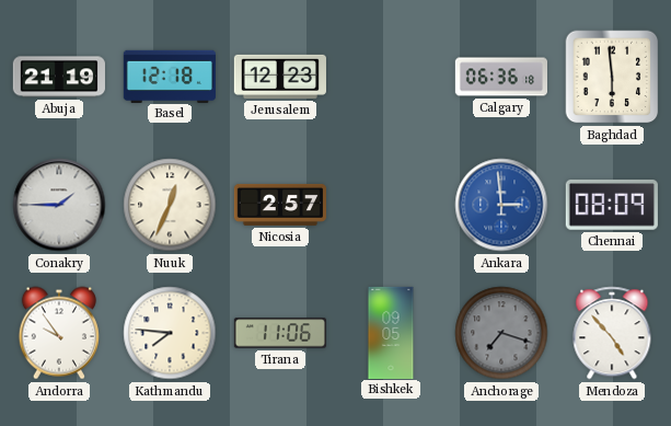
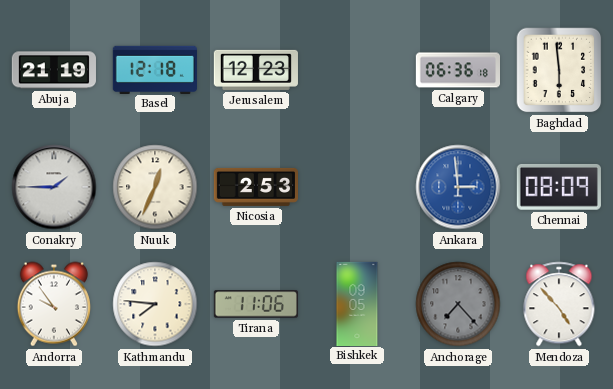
Nicosia: 2:57 -> 2:53 (255, 187)
Anchorage: 7:18 -> 7:23 (458, 304)
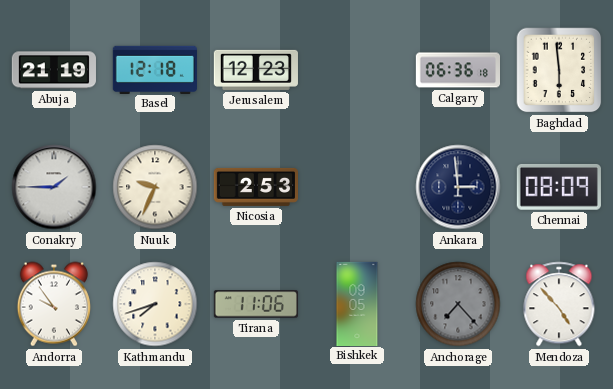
Nuuk: 12:34 -> 9:34 (155, 187)
Ankara dial: blue -> navy (458, 187)
Kathmandu: 7:46 -> 7:42 (155, 304)
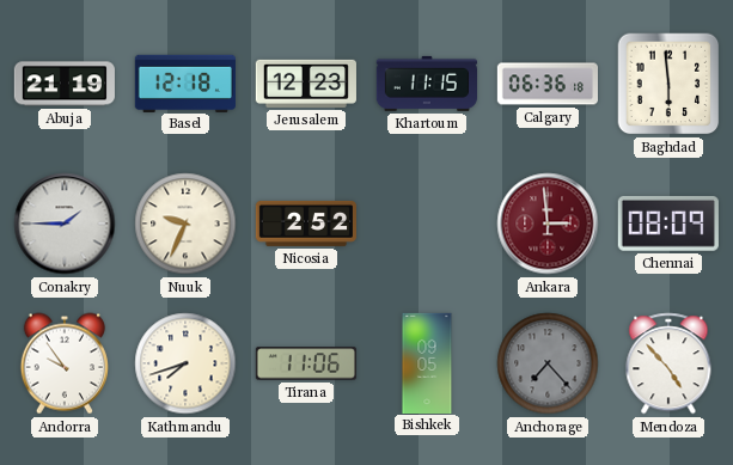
Khartoum: none -> 11:15 (427, 84)
Nicosia: 2:53 -> 2:52 (305, 224)
Ankara dial: navy -> burgundy (548, 224)
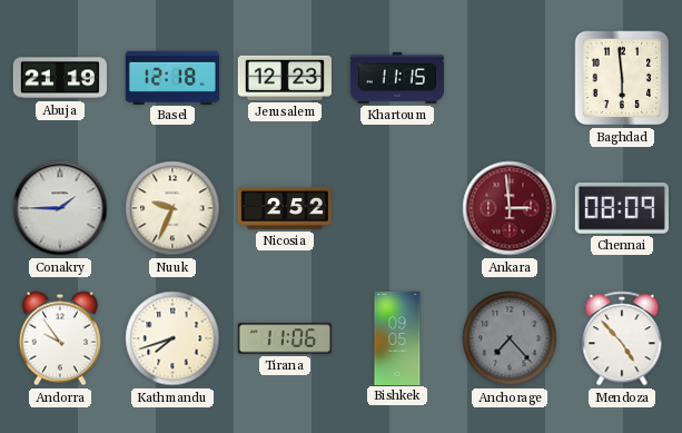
Calgary: 06:36 -> none (546, 84)
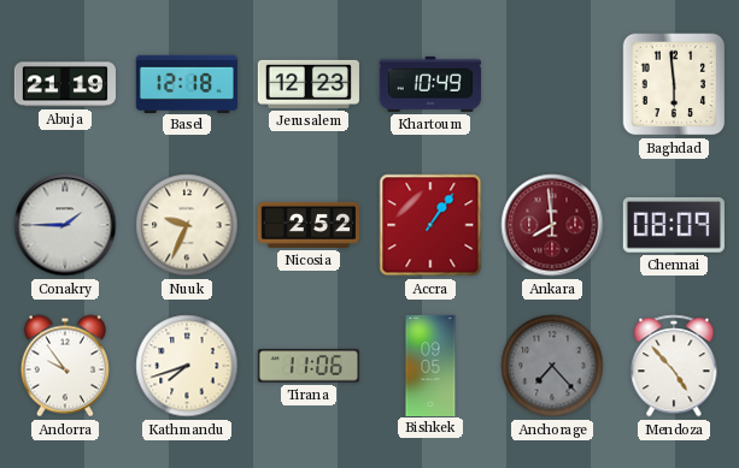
Khartoum: 11:15 -> 10:49 (430, 84)
Accra: none -> 1:06 (430, 225)
Ankara: 2:59 -> 7:59 (552, 225)
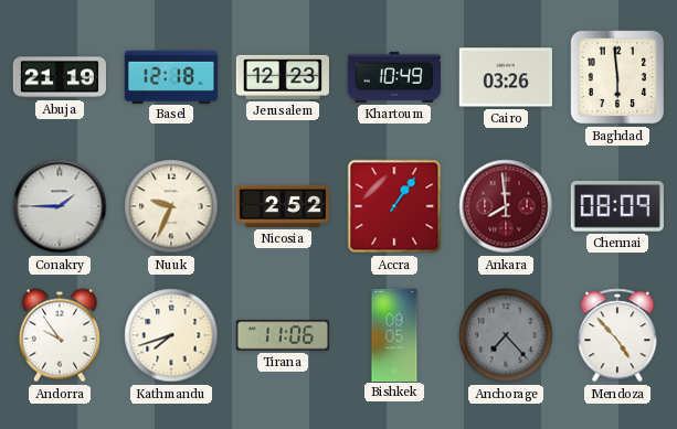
Cairo: none -> 03:26 (506, 77)
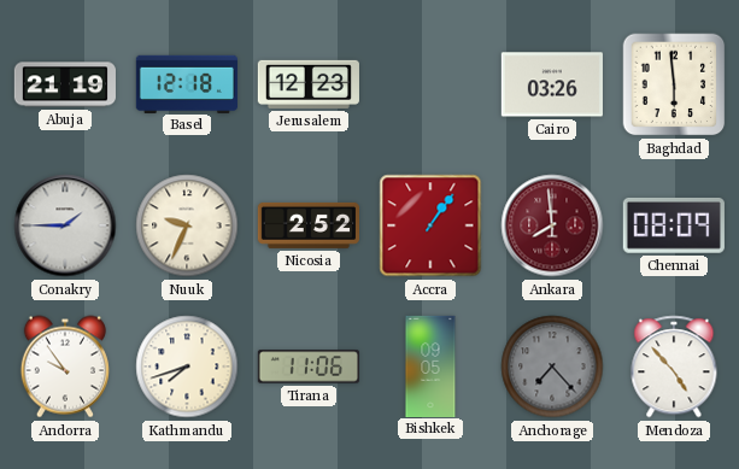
Khartoum: 10:49 -> none (394, 77)
